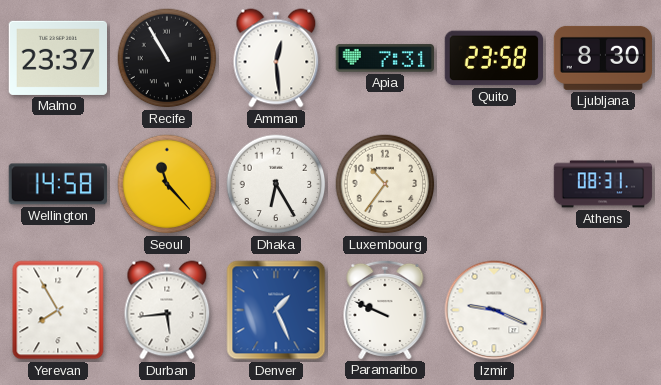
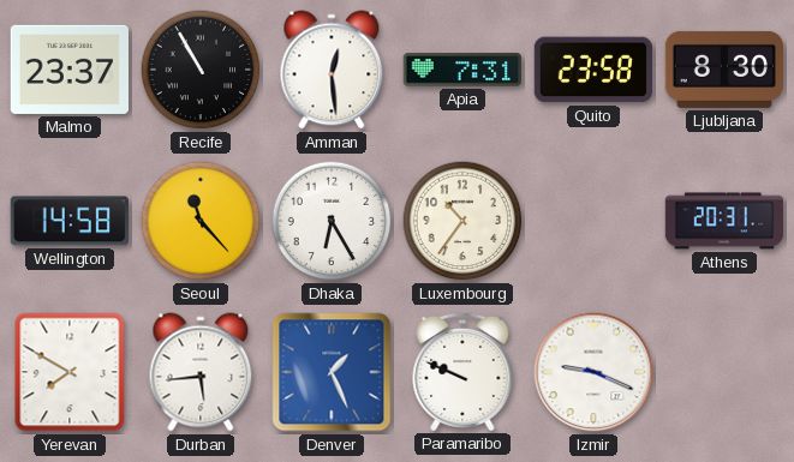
Athens: 08:31 -> 20:31 (724, 221)
Yerevan: 7:55 -> 7:50 (70, 372)
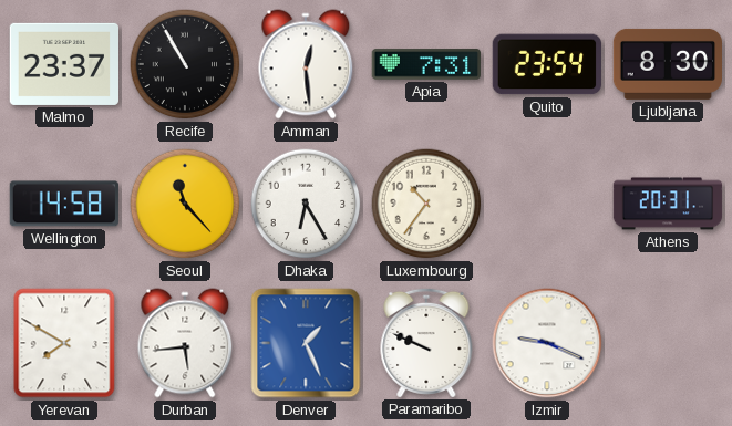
Quito: 23:58 -> 23:54 (546, 64)
